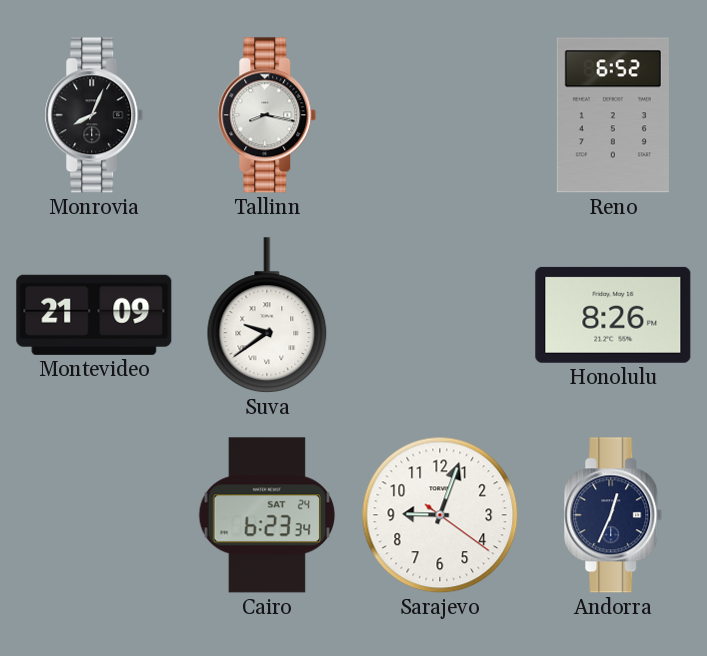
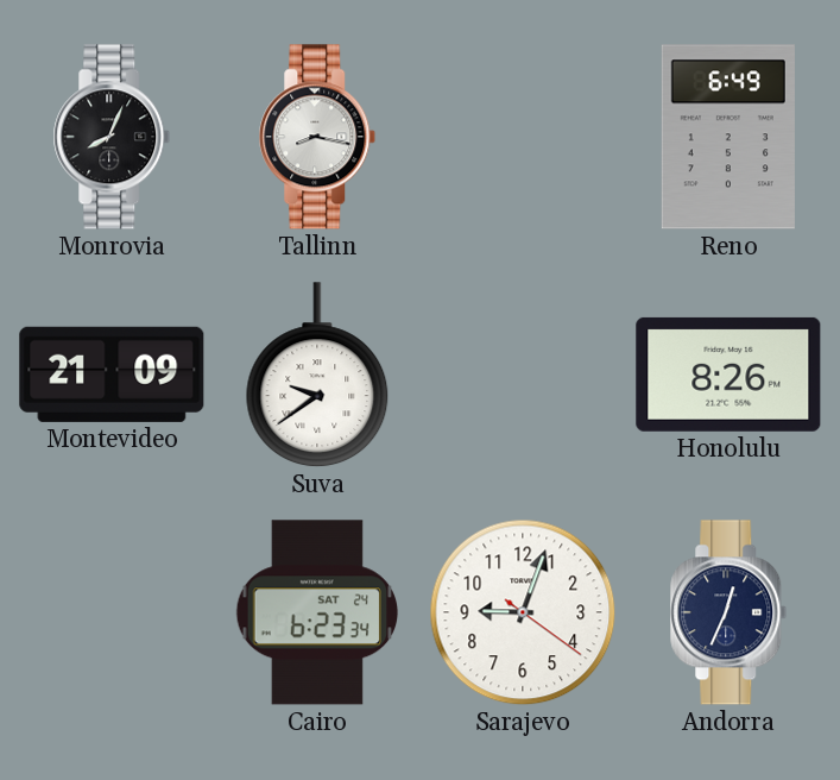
Reno: 6:52 -> 6:49 (728, 137)
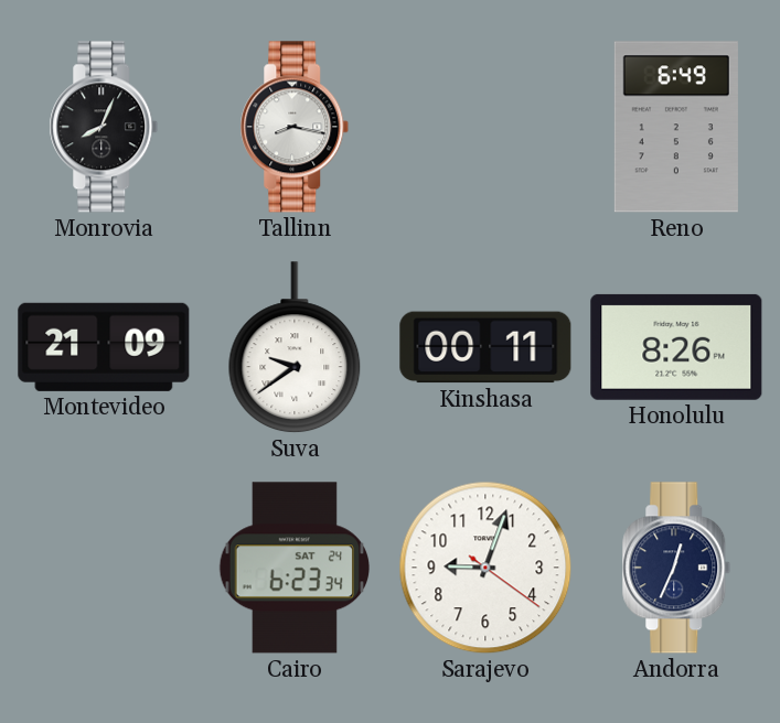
Kinshasa: none -> 00:11 (485, 347)
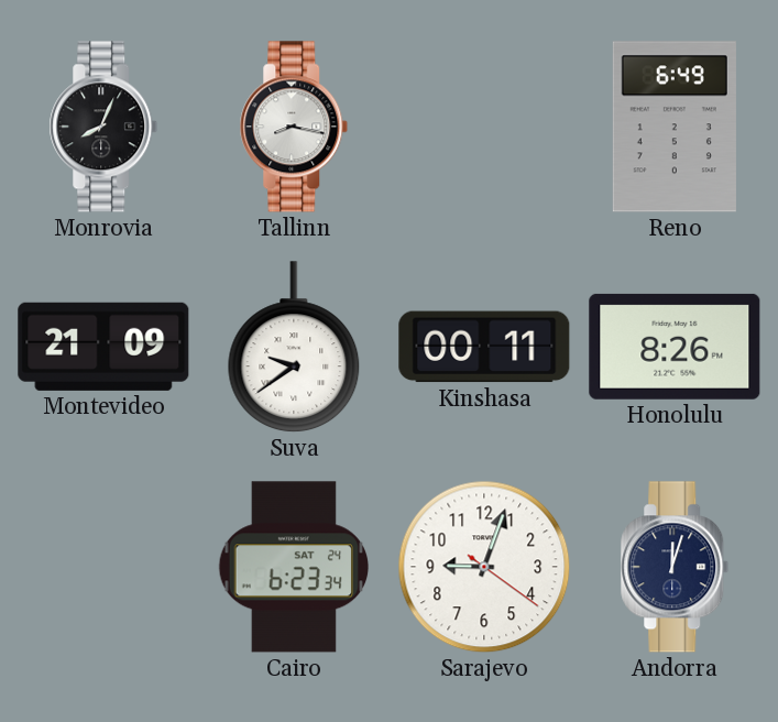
Andorra: 12:34 -> 12:03 (675, 567)
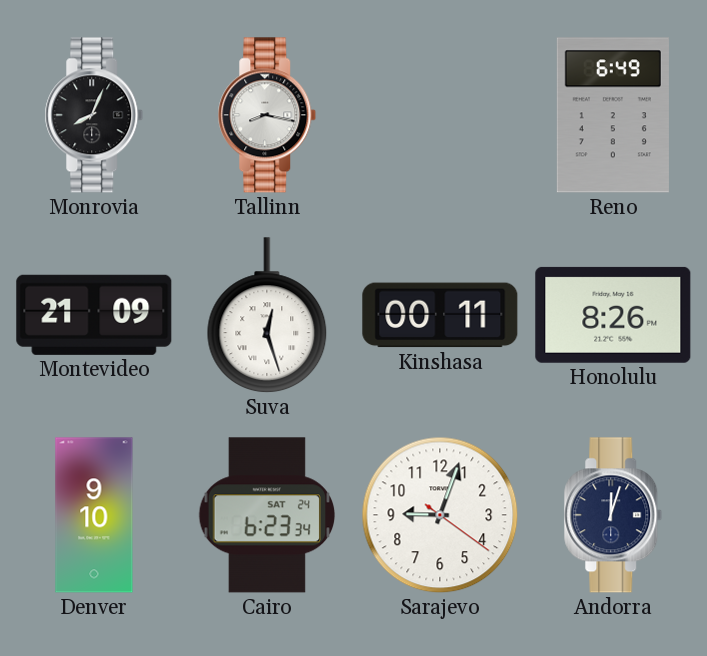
Suva: 9:39 -> 12:27 (267, 316)
Denver: none -> 9:10 (94, 515)
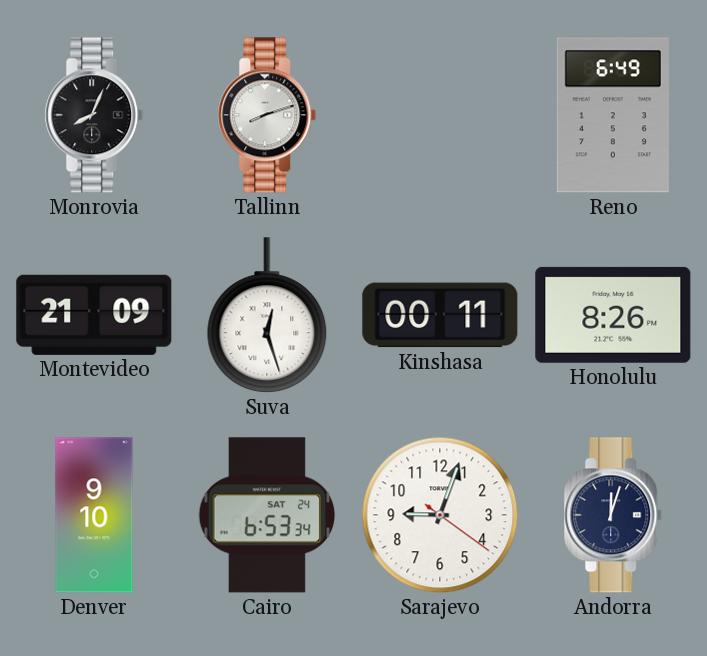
Tallinn: 8:17 -> 8:12 (267, 115)
Cairo: 6:23 -> 6:53 (267, 515)
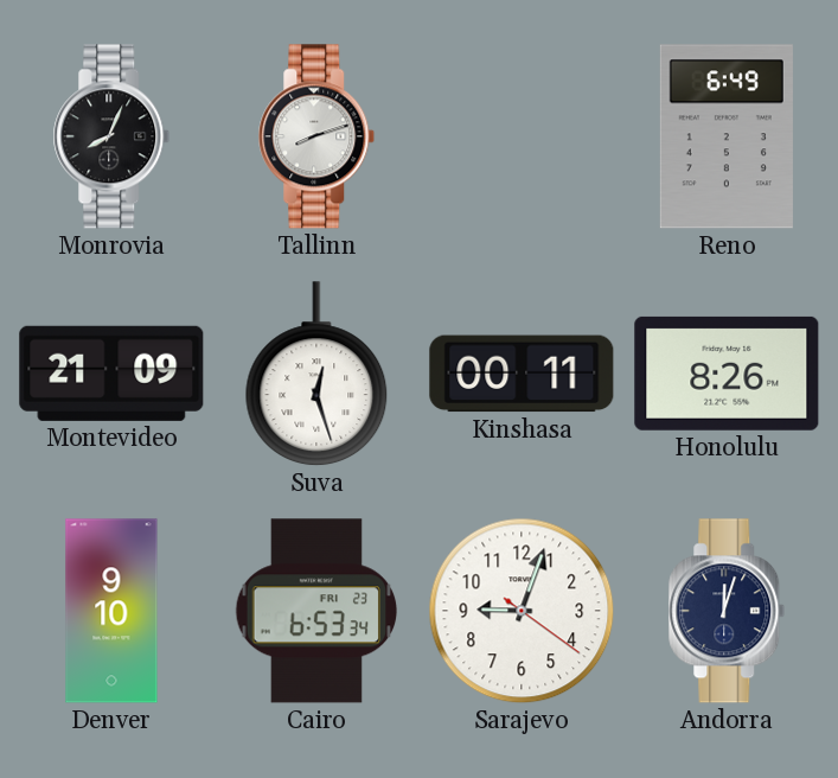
Cairo date: SAT 24 -> FRI 23 (316, 611)
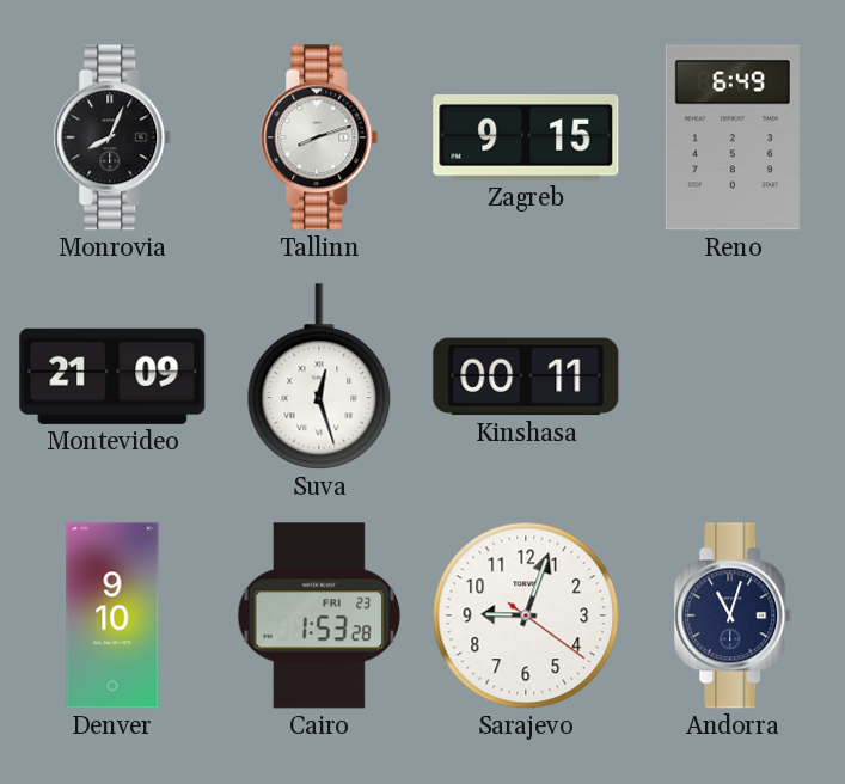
Zagreb: none -> 9:15 (526, 139)
Honolulu: 8:26 -> none (727, 374)
Cairo: 6:53 -> 1:53 (319, 615)
Andorra: 12:03 -> 11:03 (733, 615)
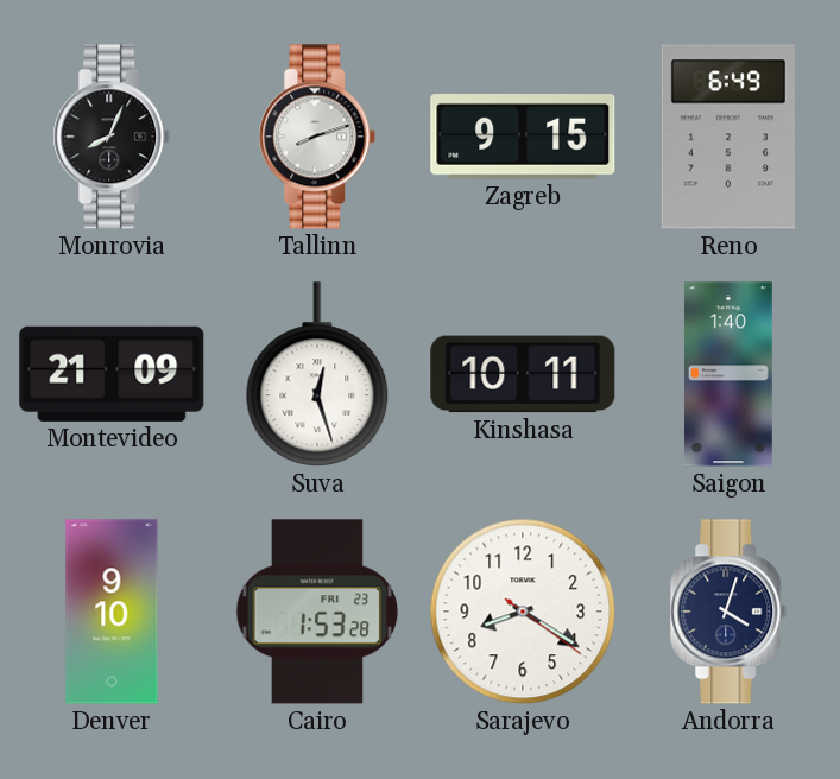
Kinshasa: 00:11 -> 10:11 (523, 374)
Saigon: none -> 1:40 (728, 374)
Sarajevo: 9:03 -> 8:20 (523, 612)
Andorra: 11:03 -> 4:03 (728, 612)
